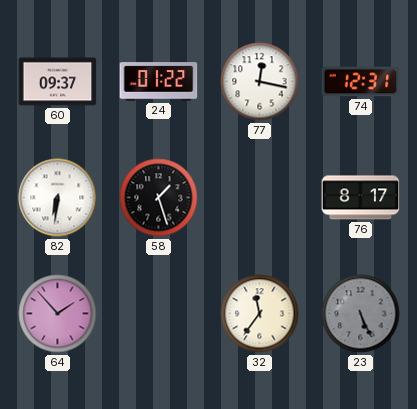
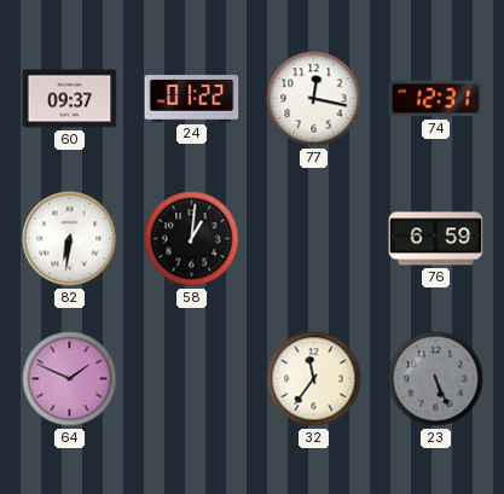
58: 1:27 -> 1:01 (192, 239)
76: 8:17 -> 6:59 (436, 239)
64: 1:53 -> 1:49 (70, 379)
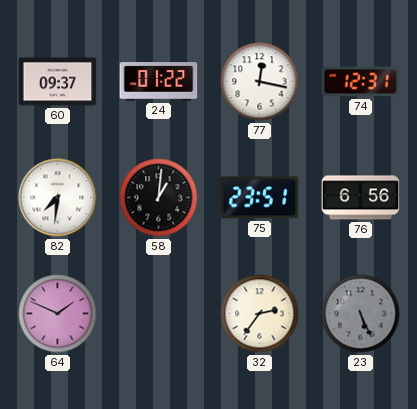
82: 6:31 -> 7:31 (58, 198)
75: none -> 23:51 (260, 198)
76: 6:59 -> 6:56 (361, 198)
32: 11:36 -> 2:36 (260, 314)
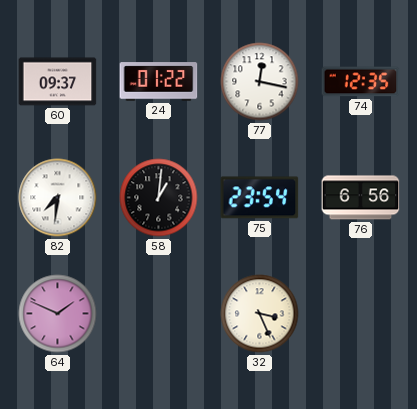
74: 12:31 -> 12:35 (361, 82)
75: 23:51 -> 23:54 (260, 198)
32: 2:36 -> 3:26 (260, 314)
23: 5:26 -> none (361, 314)
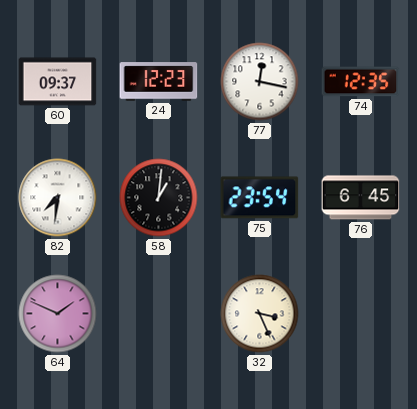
24: 01:22 -> 12:23 (159, 82)
76: 6:56 -> 6:45 (361, 198)
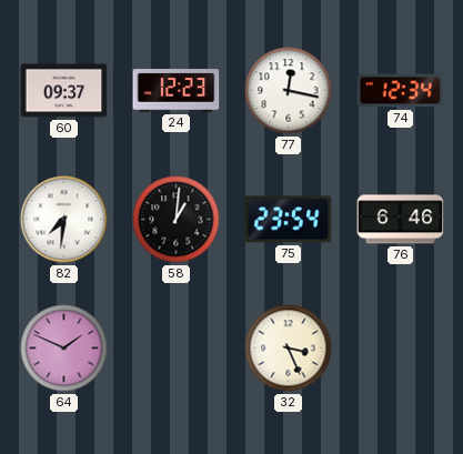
74: 12:35 -> 12:34 (401, 91)
76: 6:45 -> 6:46 (401, 220)
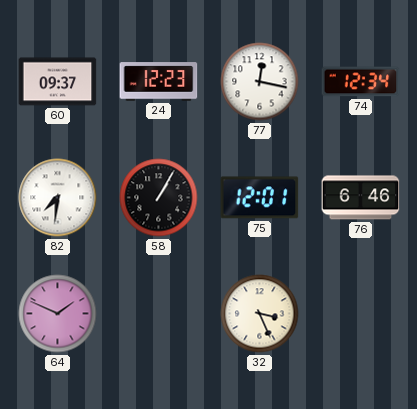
58: 1:01 -> 1:05 (159, 198)
75: 23:54 -> 12:01 (260, 198)
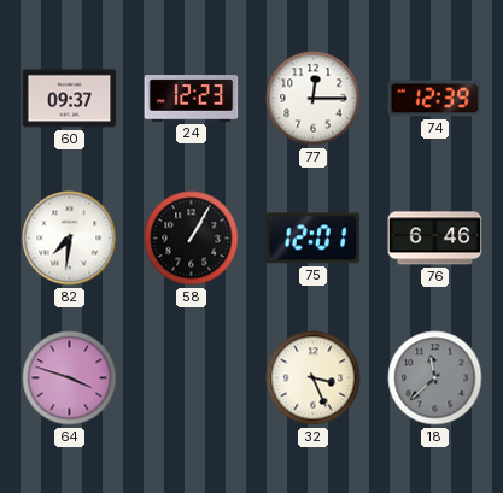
77: 12:17 -> 12:15 (314, 99)
74: 12:34 -> 12:39 (435, 99)
64: 1:49 -> 3:48 (70, 378)
18: none -> 11:38 (435, 378)
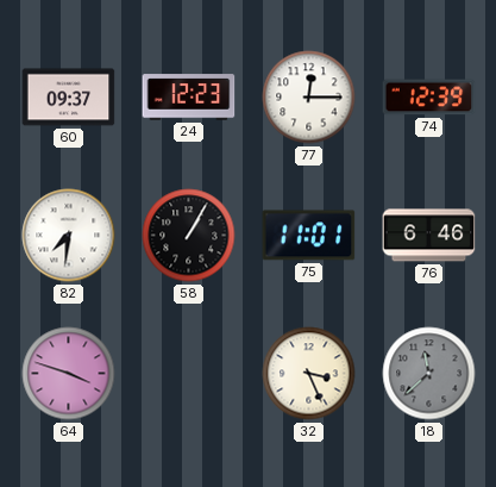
75: 12:01 -> 11:01 (309, 236)
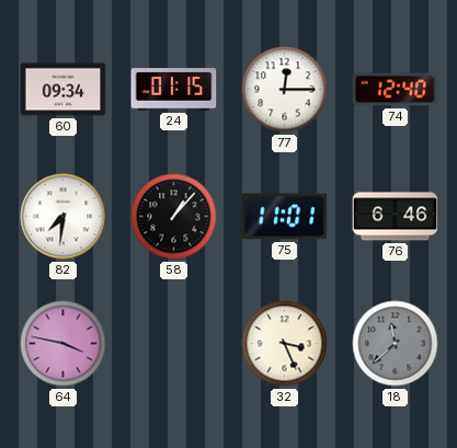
60: 09:37 -> 09:34 (64, 90)
24: 12:23 -> 01:15 (174, 90)
74: 12:39 -> 12:40 (396, 90)
58: 1:05 -> 1:07 (174, 217)
64: 3:48 -> 3:47 (64, 344)
